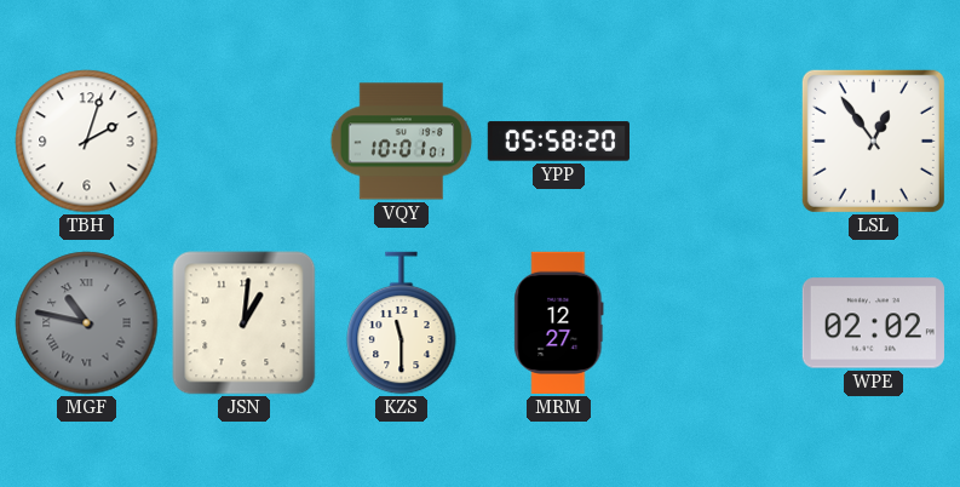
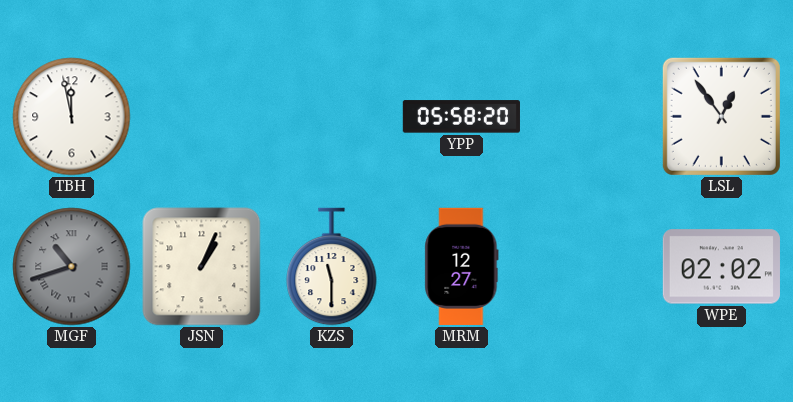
TBH: 2:03 -> 11:58 (72, 117)
VQY: 10:01 -> none (402, 142)
MGF: 10:47 -> 10:42 (72, 267)
JSN: 1:01 -> 1:04 (202, 267)
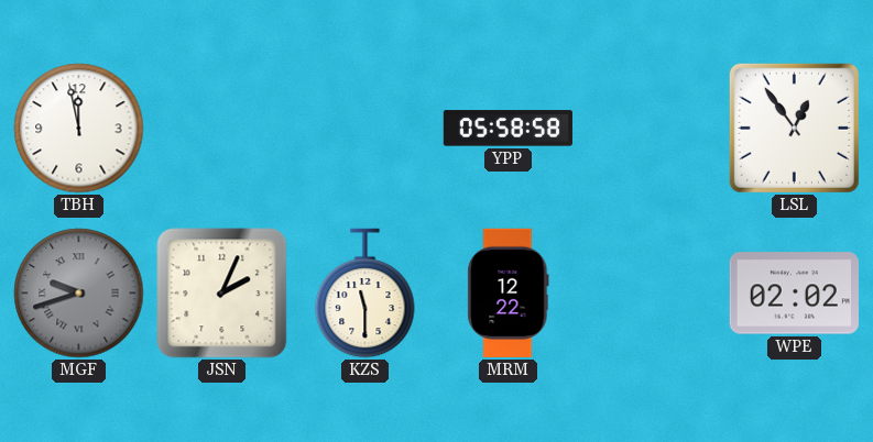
YPP: 05:58:20 -> 05:58:58 (508, 129)
MGF: 10:42 -> 9:42 (79, 294)
JSN: 1:04 -> 2:04 (222, 294)
MRM: 12:27 -> 12:22 (509, 292)
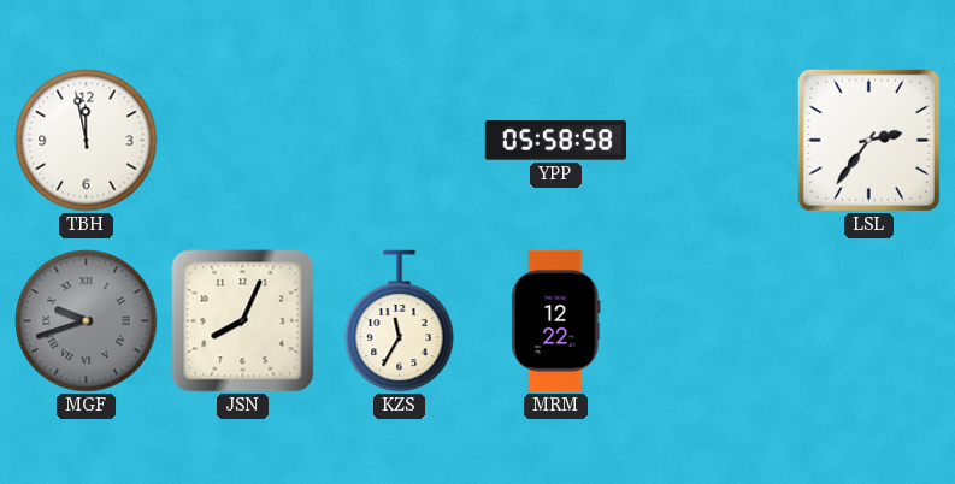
LSL: 12:54 -> 2:36 (868, 140)
JSN: 2:04 -> 8:04 (243, 321)
KZS: 11:30 -> 11:35 (400, 321)
WPE: 02:02 -> none (794, 294)
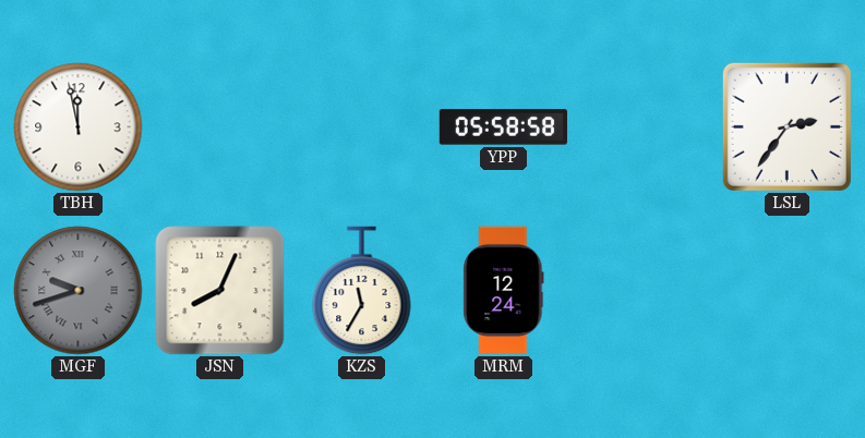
MRM: 12:22 -> 12:24 (504, 290)
